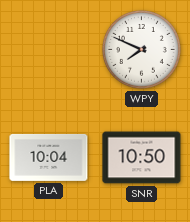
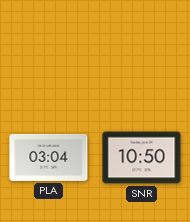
WPY: 7:49 -> none (141, 49)
PLA: 10:04 -> 03:04 (49, 157)
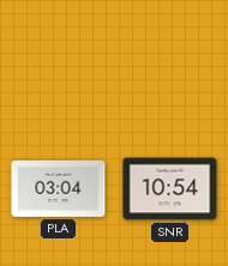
SNR: 10:50 -> 10:54 (170, 189)
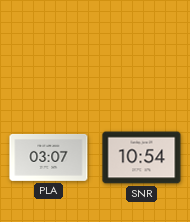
PLA: 03:04 -> 03:07 (49, 157)
